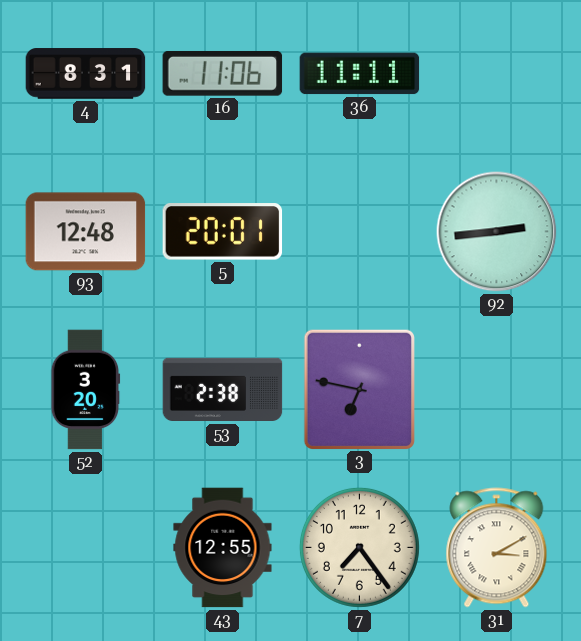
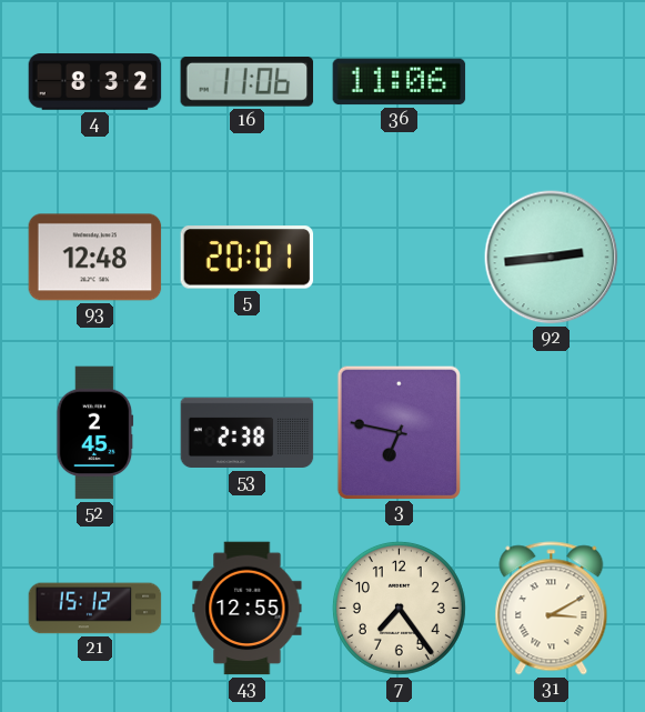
4: 8:31 -> 8:32 (95, 82)
36: 11:11 -> 11:06 (400, 82)
52: 3:20 -> 2:45 (95, 433)
21: none -> 15:12 (95, 609)
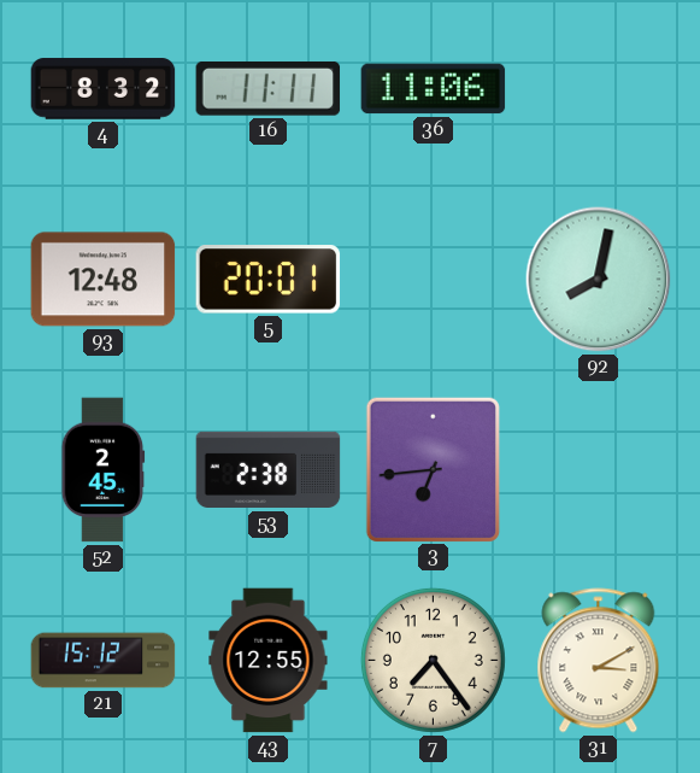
16: 11:06 -> 11:11 (269, 88)
92: 2:44 -> 8:02 (599, 280)
3: 6:47 -> 6:44 (433, 469)
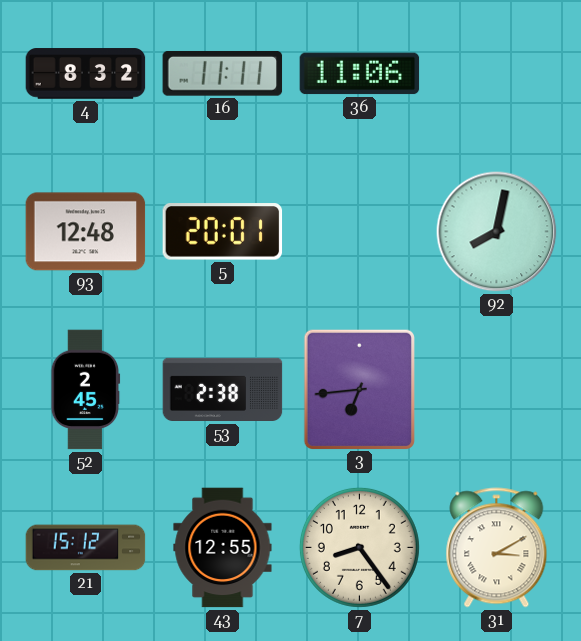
7: 7:24 -> 8:24 (359, 547)
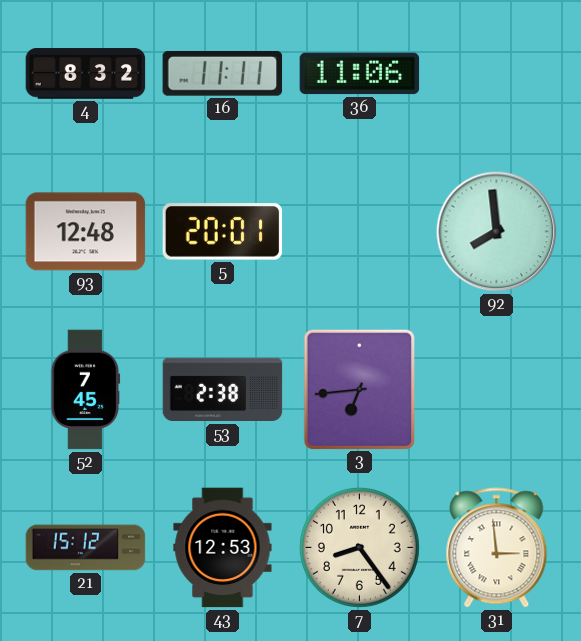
92: 8:02 -> 7:59 (497, 232)
52: 2:45 -> 7:45 (86, 390)
43: 12:55 -> 12:53 (223, 548)
31: 3:10 -> 2:59 (497, 548)
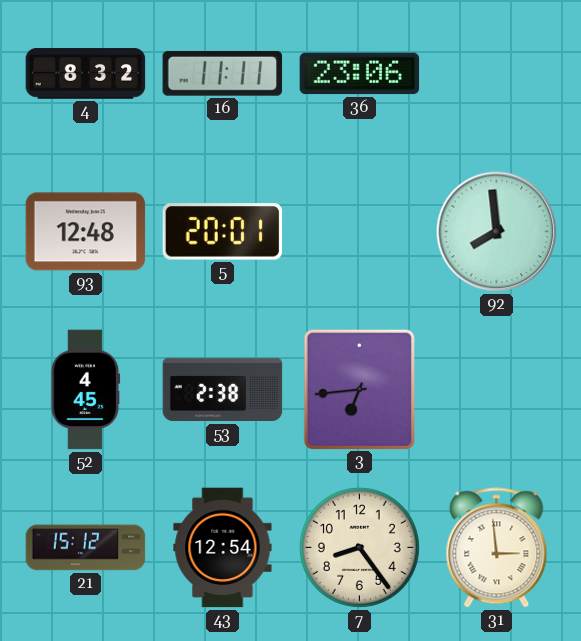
36: 11:06 -> 23:06 (360, 74)
52: 7:45 -> 4:45 (86, 390)
43: 12:53 -> 12:54 (223, 548)
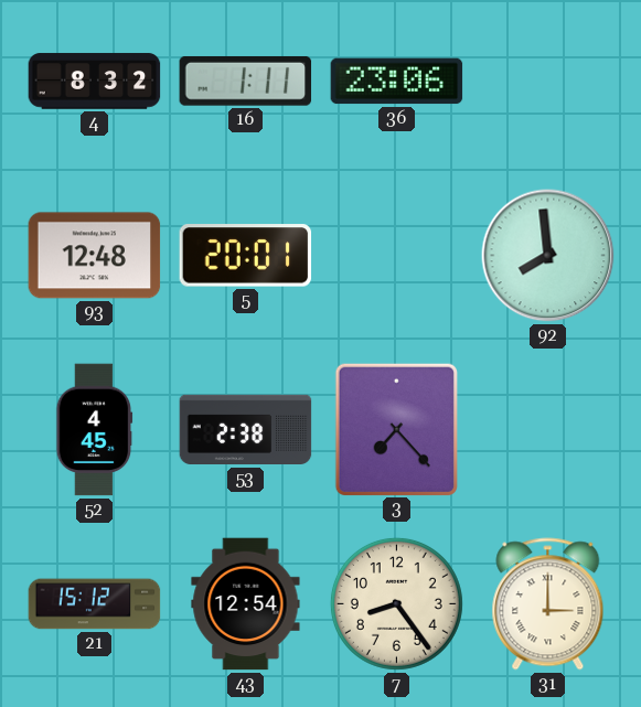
16: 11:11 -> 1:11 (246, 81)
3: 6:44 -> 7:23 (396, 429)
31: 2:59 -> 3:00 (548, 604)
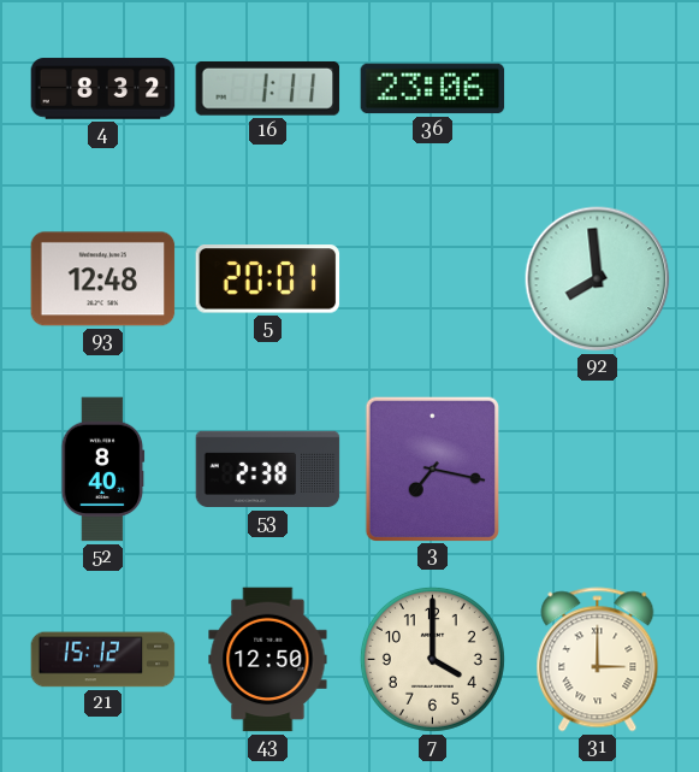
52: 4:45 -> 8:40 (103, 470)
3: 7:23 -> 7:17 (432, 468)
43: 12:54 -> 12:50 (268, 660)
7: 8:24 -> 4:00 (432, 659)
